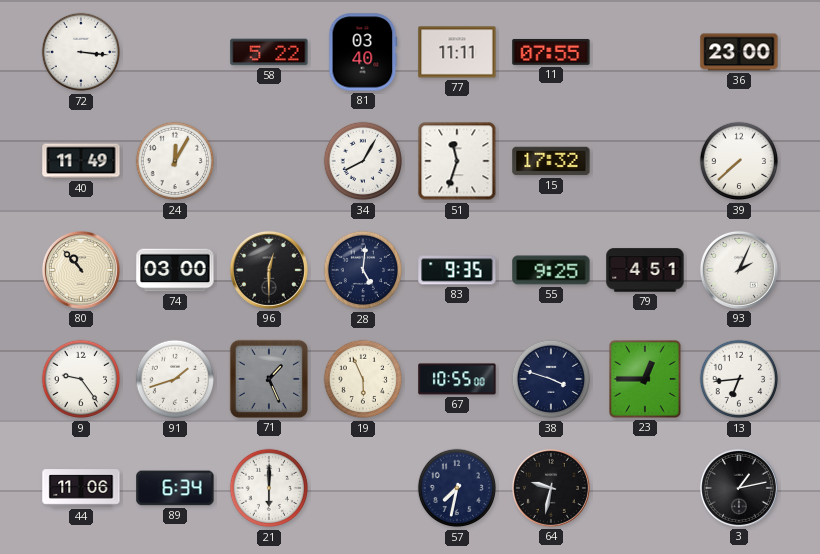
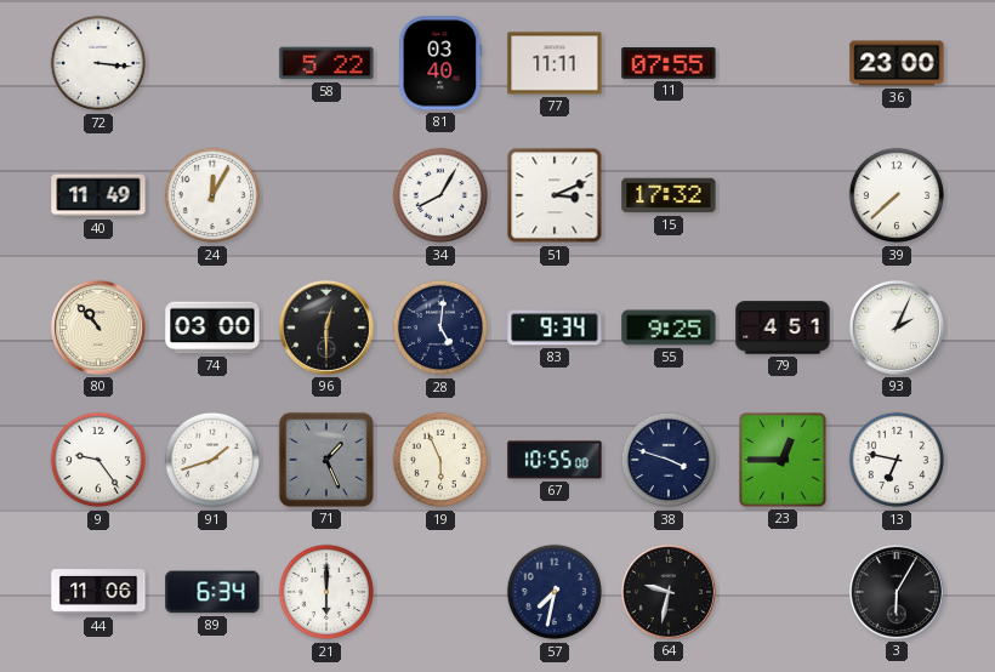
51: 11:33 -> 3:11 (555, 195)
83: 9:35 -> 9:34 (555, 328)
13: 6:44 -> 6:47 (897, 460)
3: 1:13 -> 6:05 (897, 592)
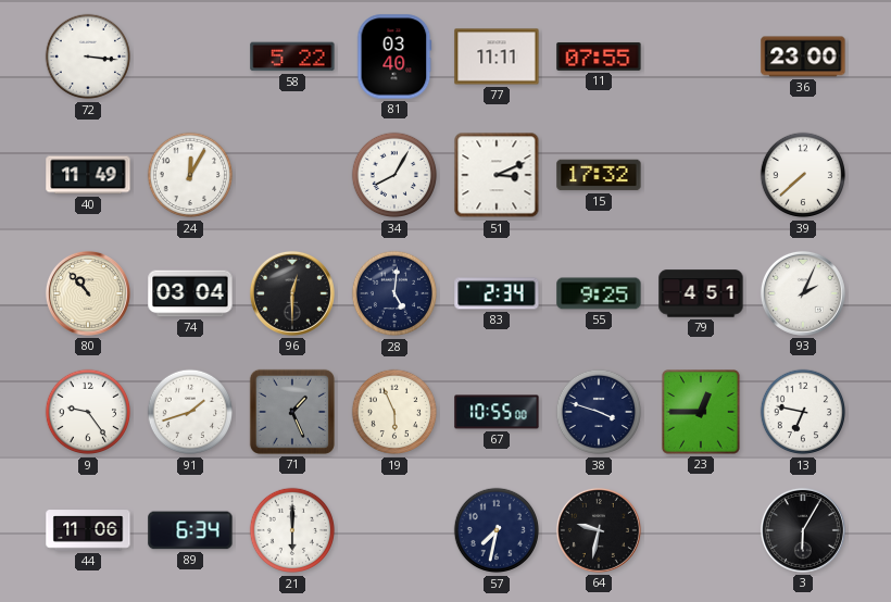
74: 03:00 -> 03:04 (190, 293)
83: 9:34 -> 2:34 (497, 293)
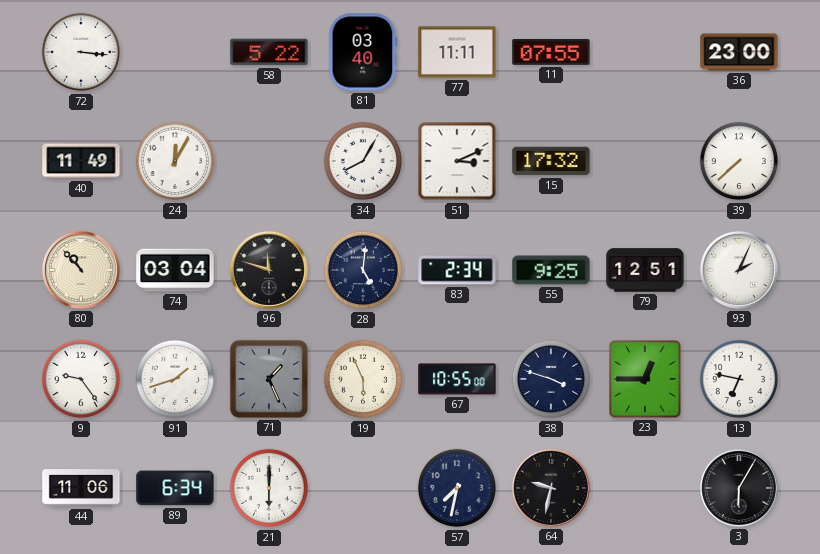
96: 12:30 -> 11:48 (269, 270)
79: 4:51 -> 12:51 (645, 270)
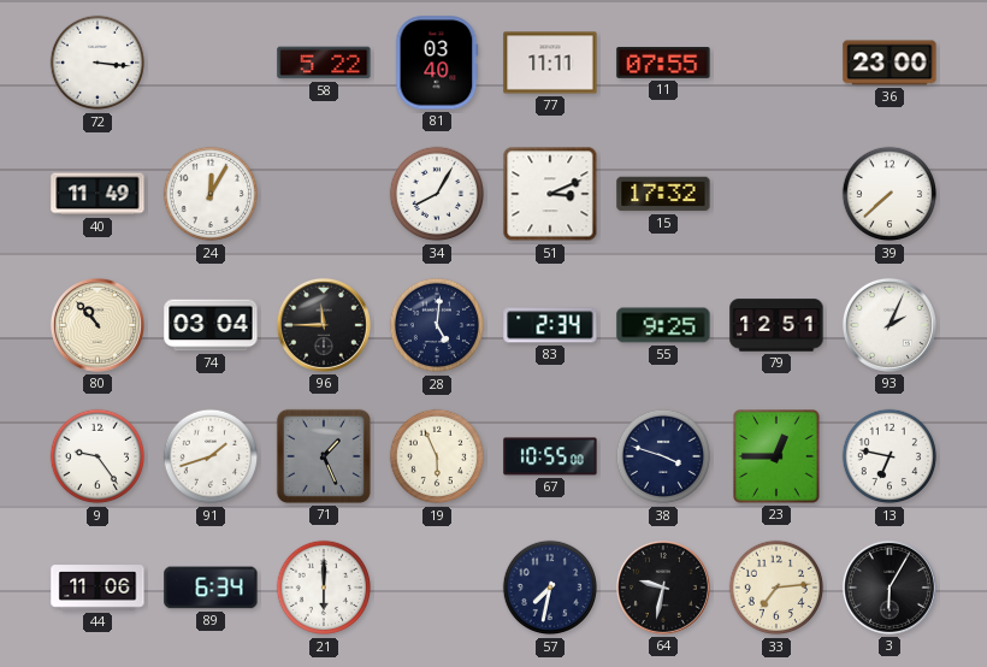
96: 11:48 -> 11:45 (324, 325)
33: none -> 7:14 (776, 588)
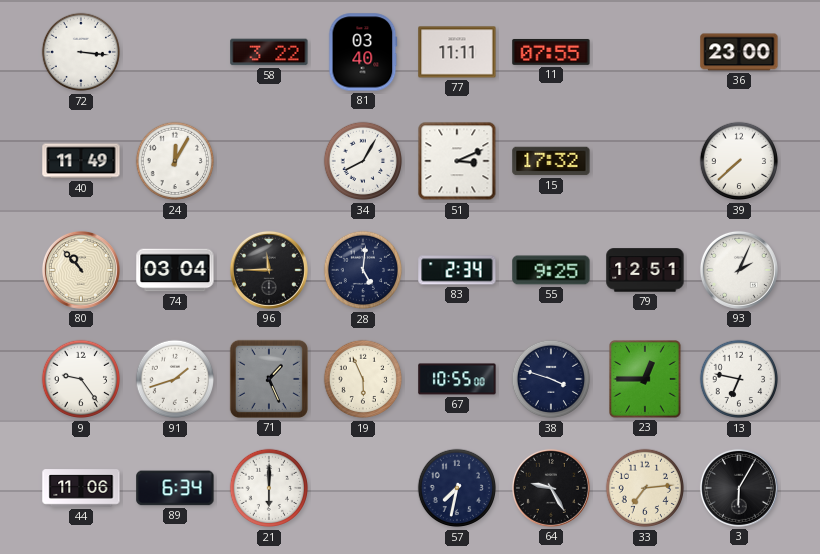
58: 5:22 -> 3:22 (269, 52)
64: 9:32 -> 9:25 (551, 488)
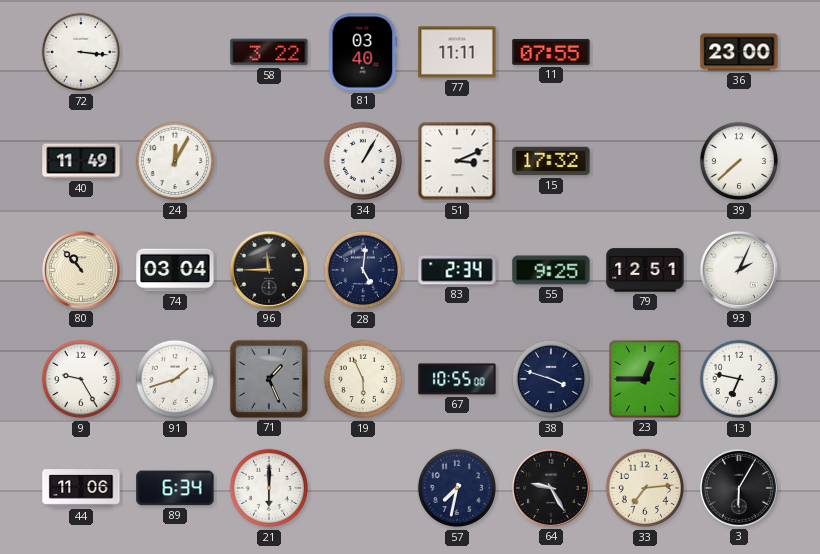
34: 8:05 -> 1:05 (363, 161)
9: 9:24 -> 9:25 (81, 379)
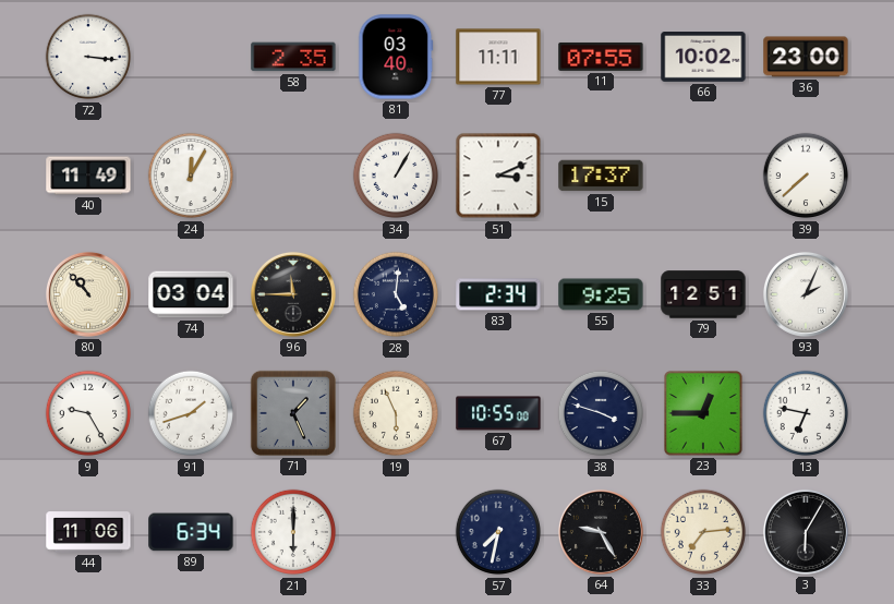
58: 3:22 -> 2:35 (293, 57)
66: none -> 10:02 (703, 58)
15: 17:32 -> 17:37 (601, 176)
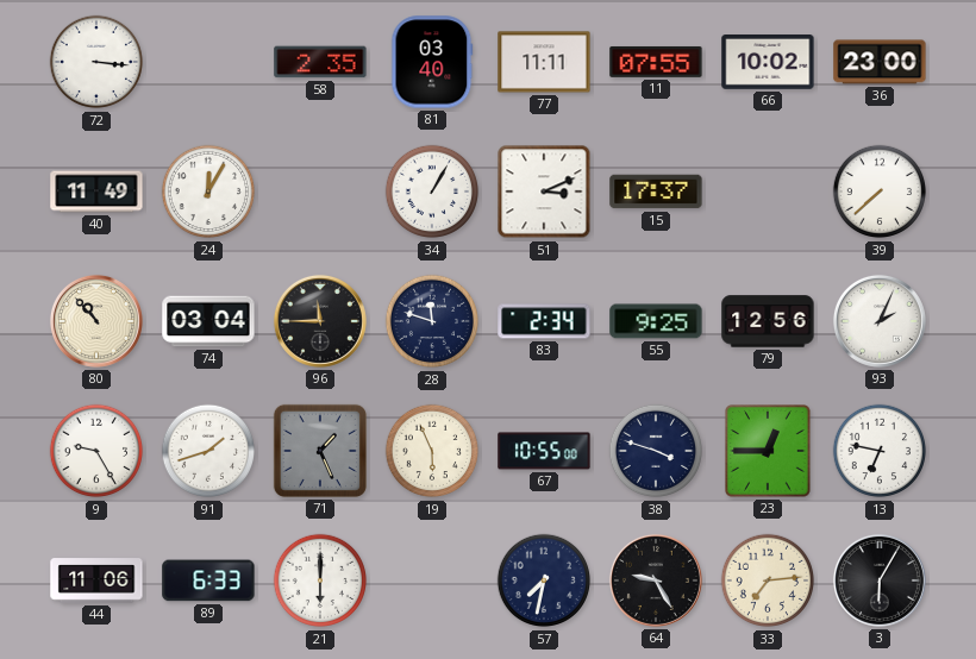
28: 5:01 -> 11:48 (432, 321)
79: 12:51 -> 12:56 (768, 321)
89: 6:34 -> 6:33 (208, 580)
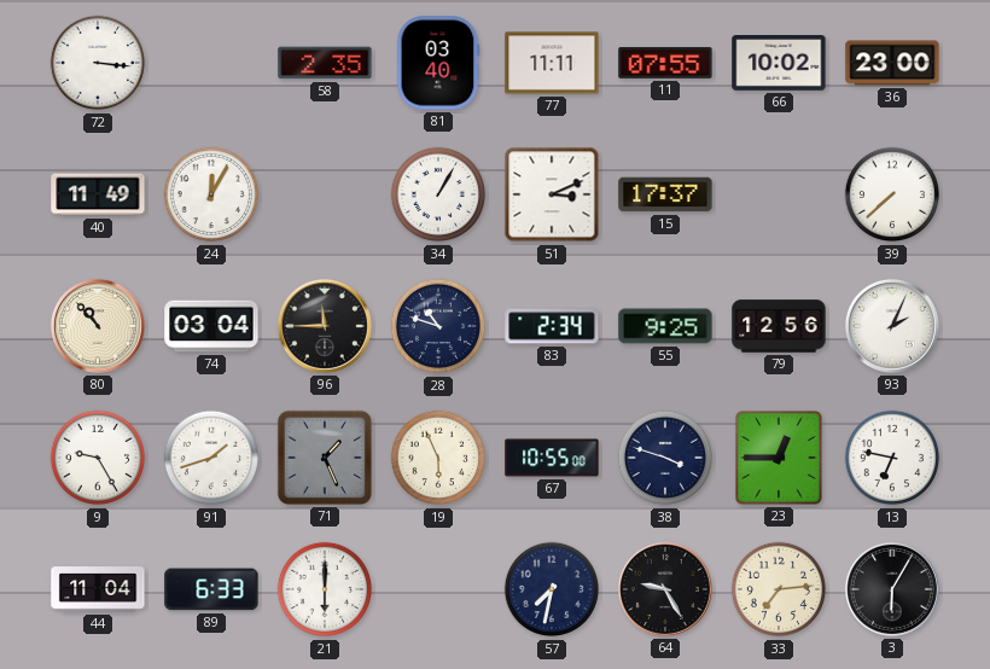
28: 11:48 -> 10:48 (438, 326)
44: 11:06 -> 11:04 (98, 589)
